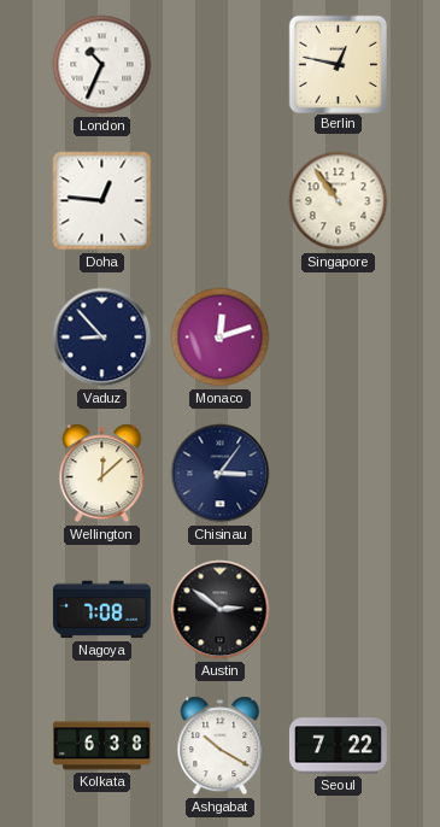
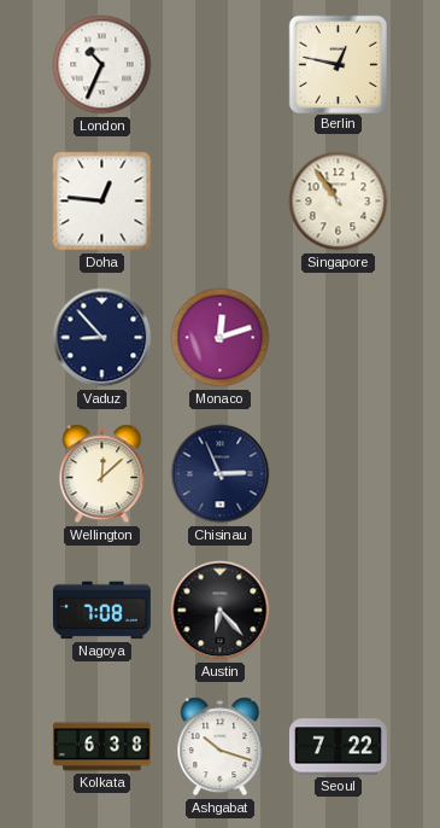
Chisinau: 3:06 -> 2:56 (221, 474)
Austin: 2:51 -> 6:23 (221, 611)
Ashgabat: 10:20 -> 10:18 (221, 747)
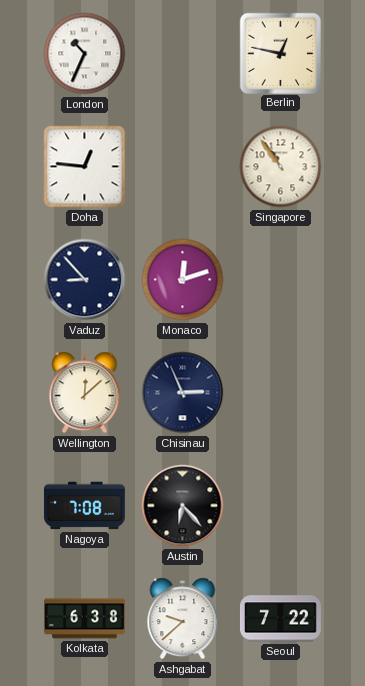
Ashgabat: 10:18 -> 9:38 (183, 619)
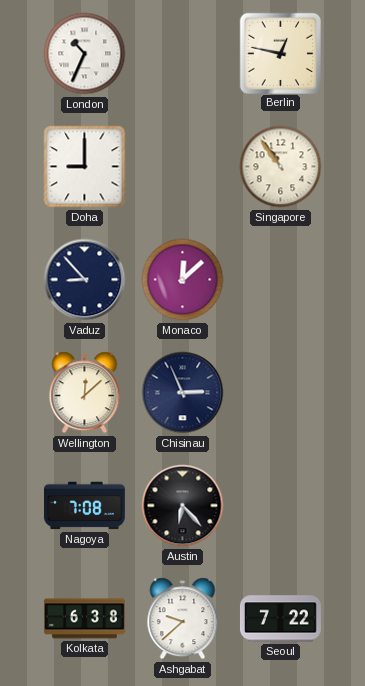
Doha: 12:46 -> 9:00 (85, 167)
Monaco: 12:12 -> 12:08 (183, 280)
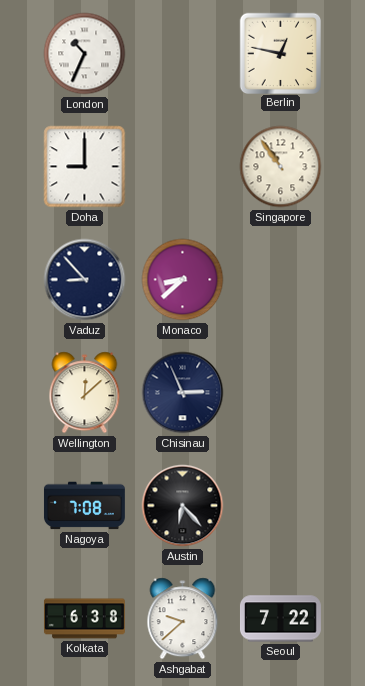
Monaco: 12:08 -> 8:38 (183, 280)
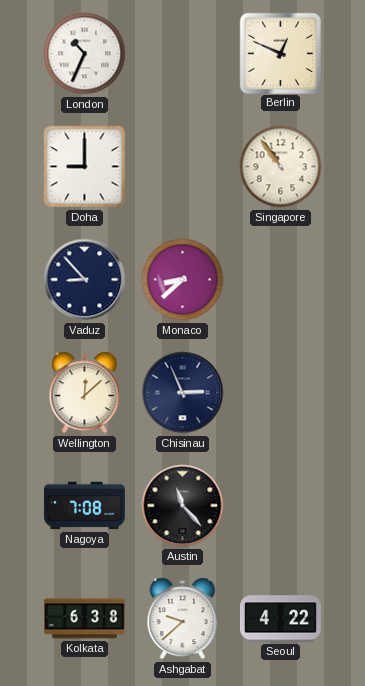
Berlin: 12:47 -> 12:49 (280, 53)
Austin: 6:23 -> 11:23 (183, 506)
Seoul: 7:22 -> 4:22 (280, 619)
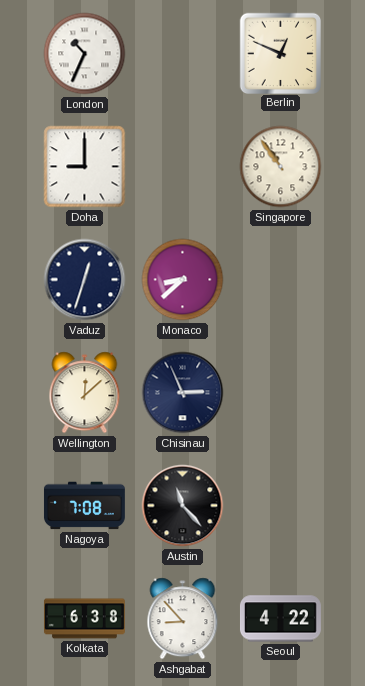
Vaduz: 8:53 -> 12:33 (85, 280)
Ashgabat: 9:38 -> 8:53 (183, 619)
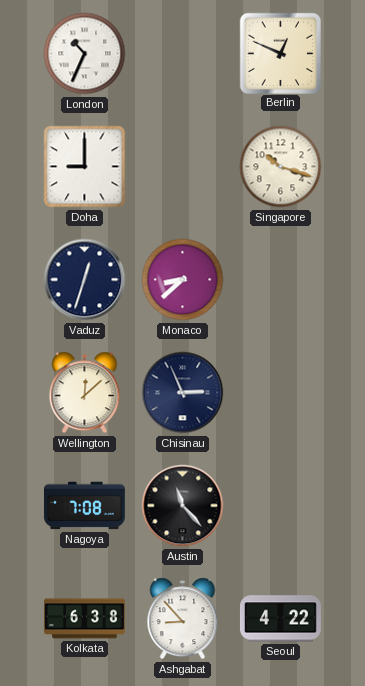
Singapore: 10:54 -> 10:18 (281, 167)
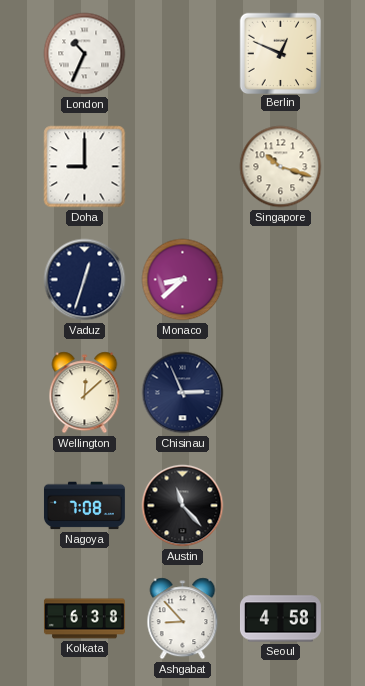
Seoul: 4:22 -> 4:58 (280, 619)
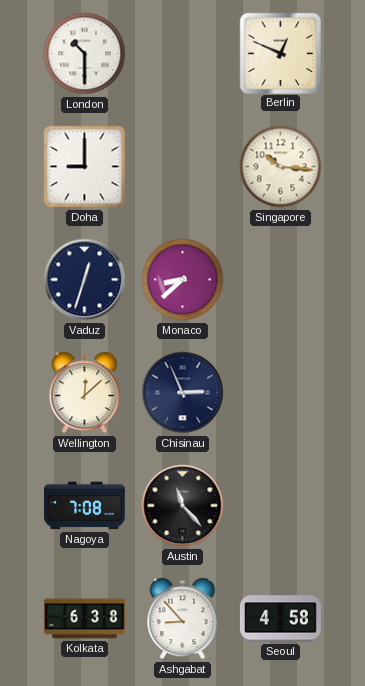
London: 10:34 -> 10:30 (85, 54)
Singapore: 10:18 -> 10:16 (281, 167)
